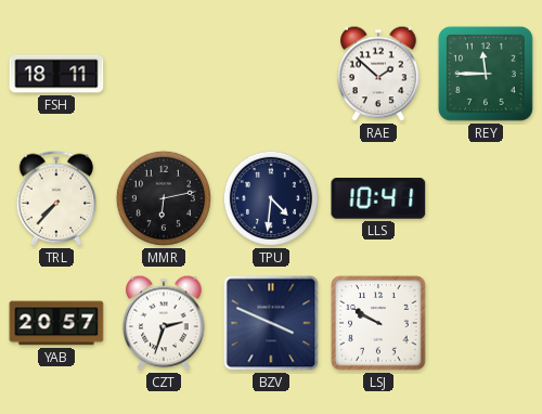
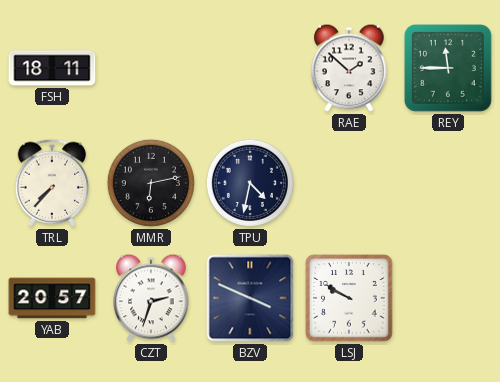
TPU: 4:31 -> 4:32 (250, 183)
LLS: 10:41 -> none (378, 199)
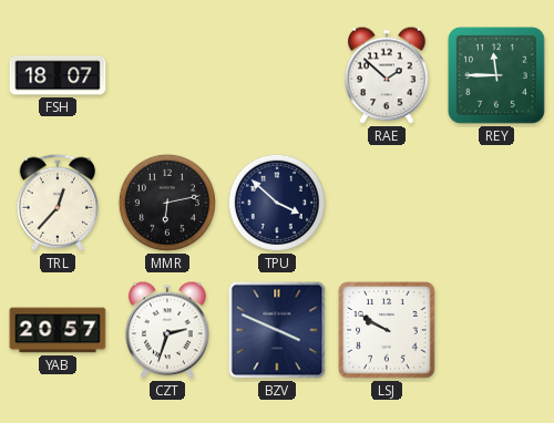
FSH: 18:11 -> 18:07 (58, 75)
TRL: 7:37 -> 12:37 (58, 203)
TPU: 4:32 -> 3:52 (277, 203)
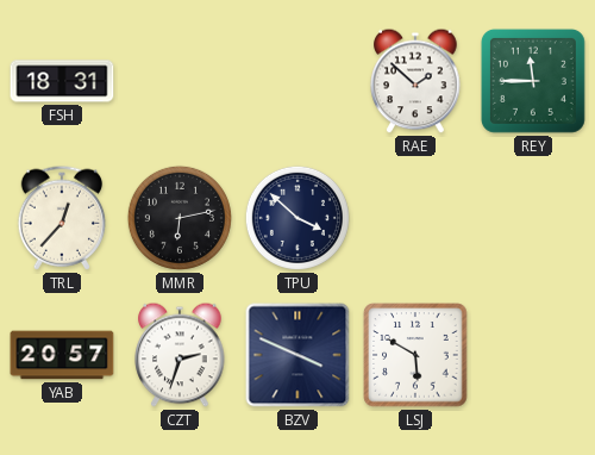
FSH: 18:07 -> 18:31 (62, 81)
LSJ: 9:50 -> 5:50 (415, 355)
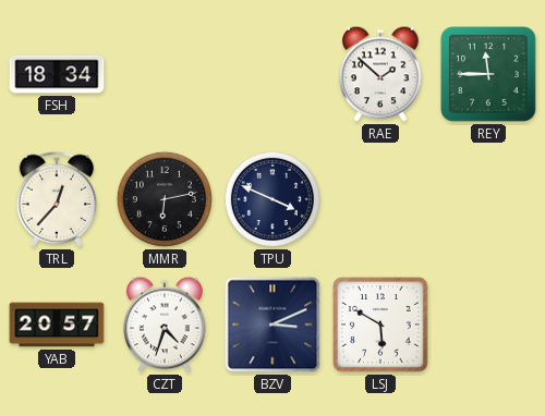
FSH: 18:31 -> 18:34 (57, 74)
TPU: 3:52 -> 3:49 (272, 199)
CZT: 2:33 -> 4:33 (165, 325)
BZV: 3:49 -> 3:11 (272, 325)
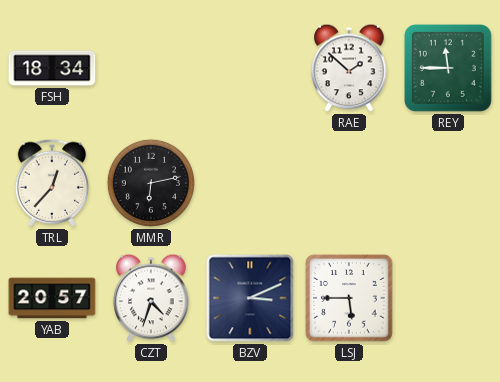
TPU: 3:49 -> none (272, 199)
LSJ: 5:50 -> 5:45 (349, 298)
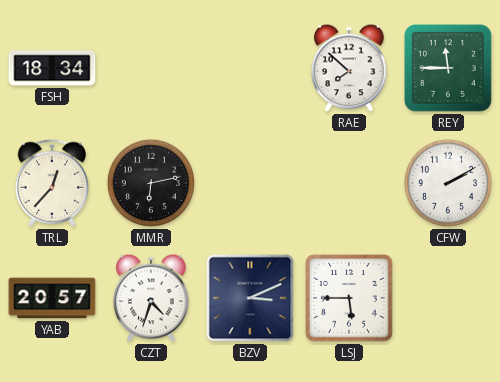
RAE: 1:52 -> 7:52 (349, 68)
CFW: none -> 2:10 (448, 183)
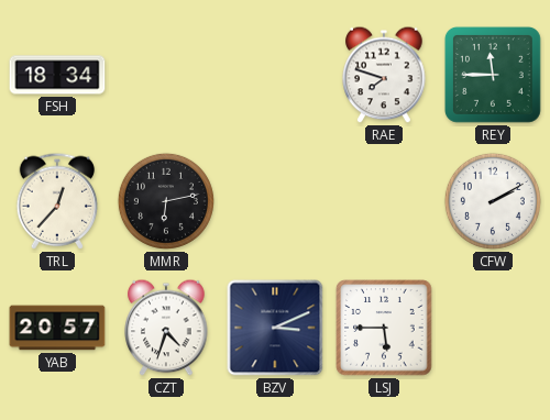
RAE: 7:52 -> 7:48 (384, 75)
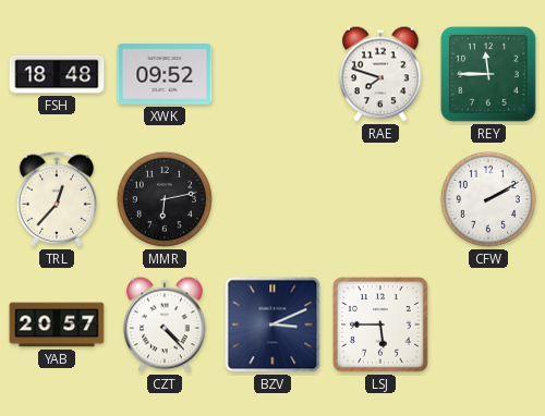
FSH: 18:34 -> 18:48 (57, 74)
XWK: none -> 09:52 (165, 74)
CZT: 4:33 -> 4:23 (165, 325)
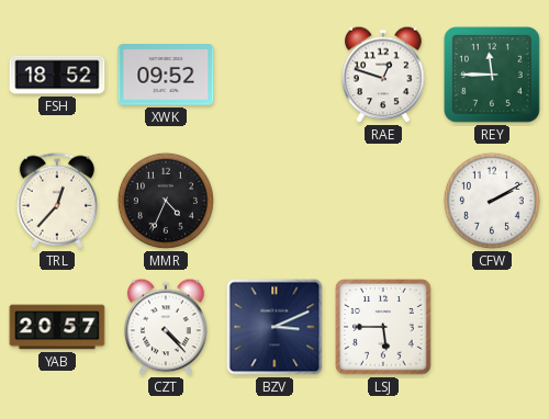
FSH: 18:48 -> 18:52 (57, 75)
RAE: 7:48 -> 12:48 (383, 75)
MMR: 6:13 -> 4:34 (166, 201)
